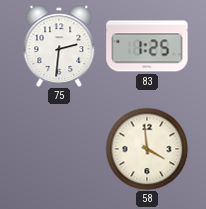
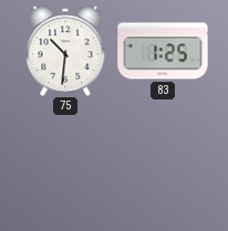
75: 2:31 -> 10:31 (65, 51)
58: 3:59 -> none (147, 149)
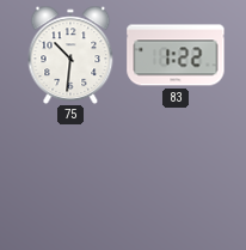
83: 1:25 -> 1:22 (176, 55)
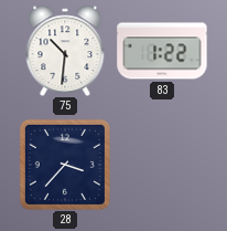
28: none -> 3:37 (65, 165)
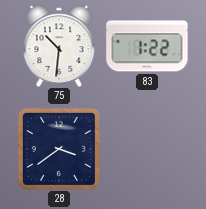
28: 3:37 -> 3:39 (59, 149)
